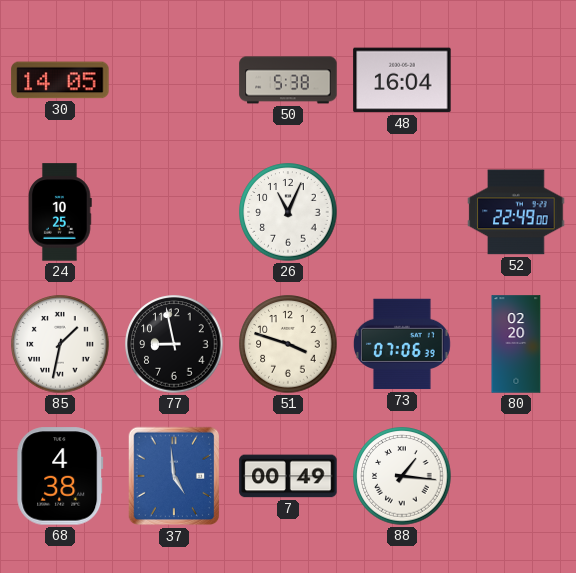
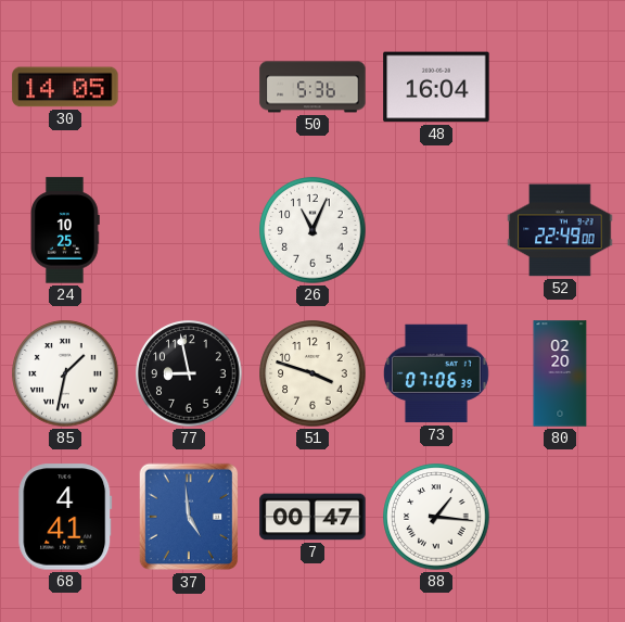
50: 5:38 -> 5:36 (312, 87)
68: 4:38 -> 4:41 (65, 517)
7: 00:49 -> 00:47 (312, 517)
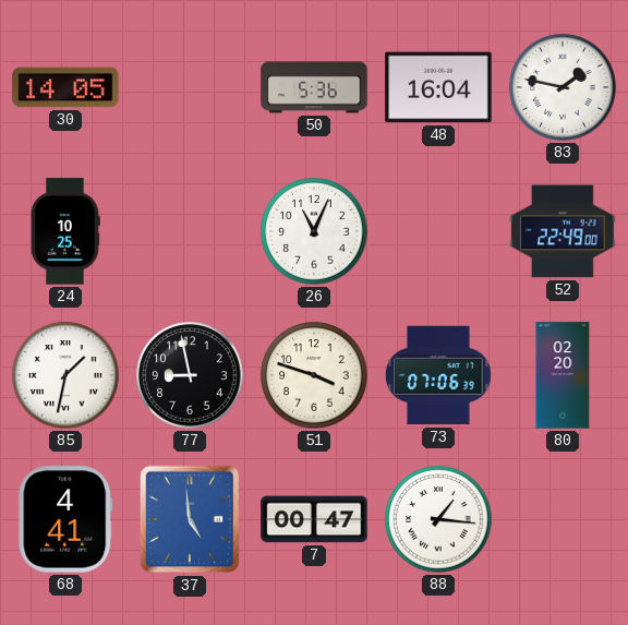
83: none -> 1:47 (563, 87)
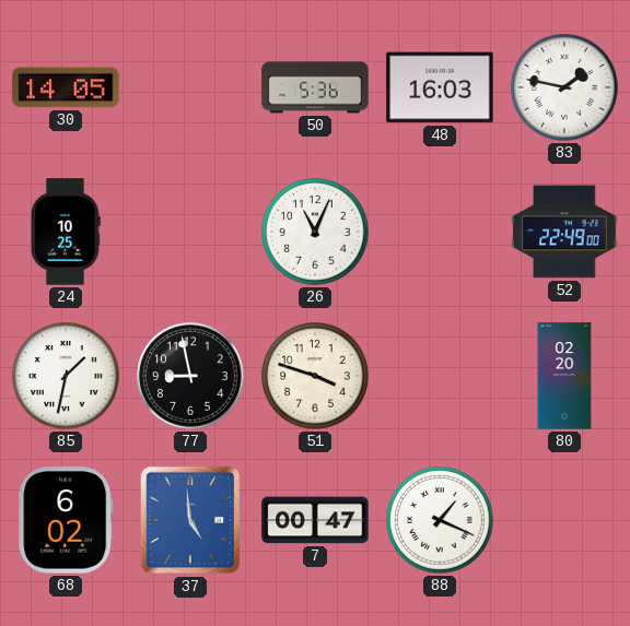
48: 16:04 -> 16:03 (440, 87)
73: 07:06 -> none (438, 375)
68: 4:41 -> 6:02 (66, 520)
88: 1:16 -> 1:19 (440, 520)
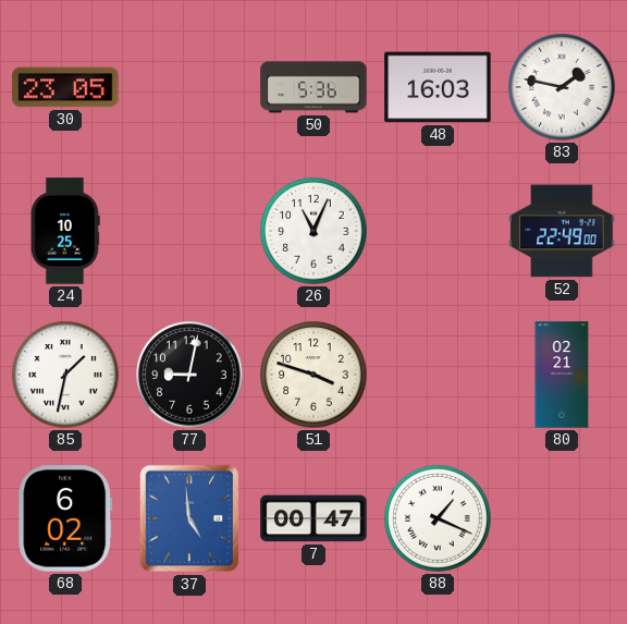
30: 14:05 -> 23:05 (65, 87)
77: 8:58 -> 9:02 (189, 375)
80: 02:20 -> 02:21 (562, 375)
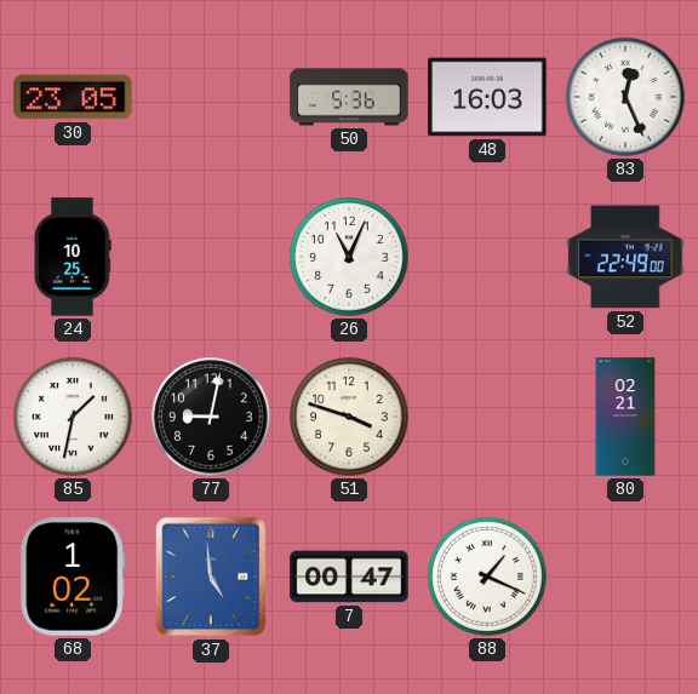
83: 1:47 -> 12:26 (625, 97)
68: 6:02 -> 1:02 (73, 577)
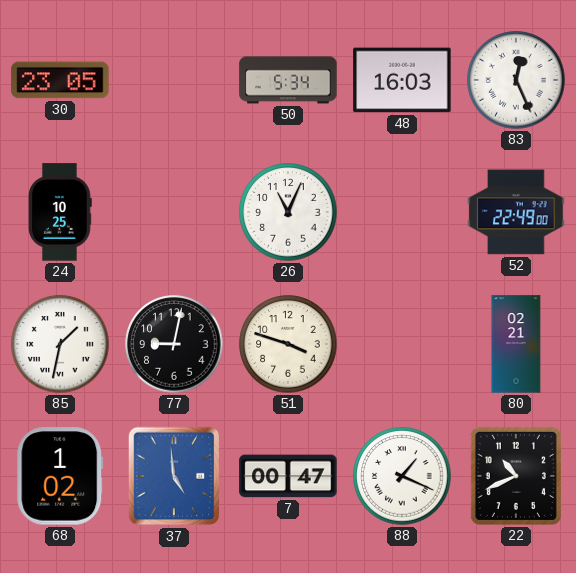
50: 5:36 -> 5:34 (288, 80)
22: none -> 10:41 (516, 476)
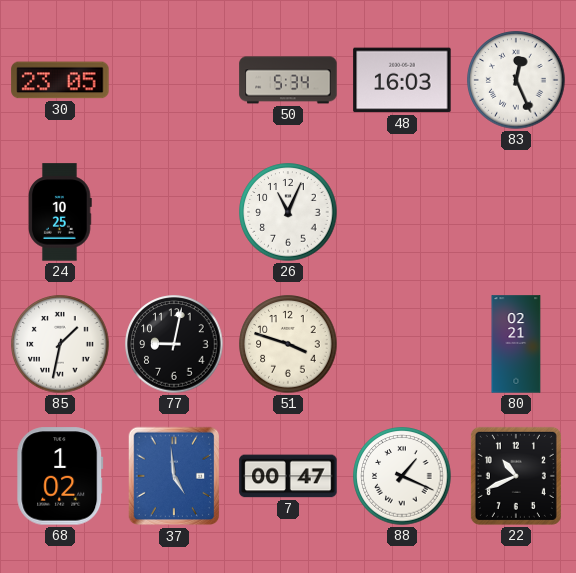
52: 22:49 -> none (516, 212)
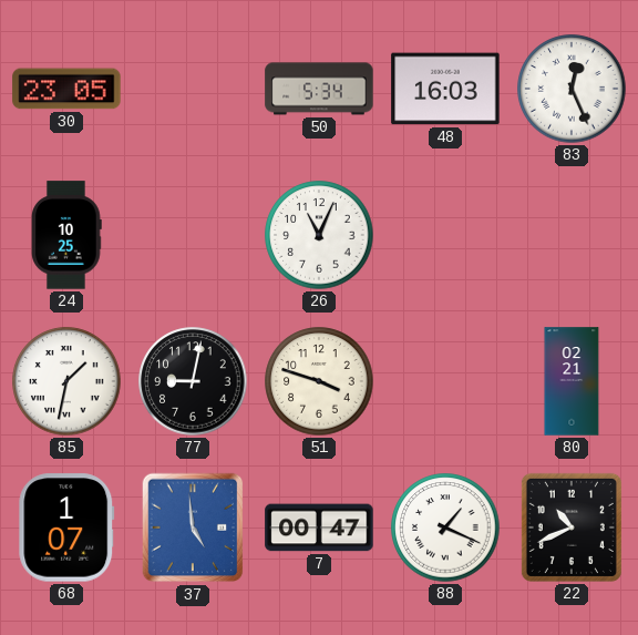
68: 1:02 -> 1:07 (66, 528)
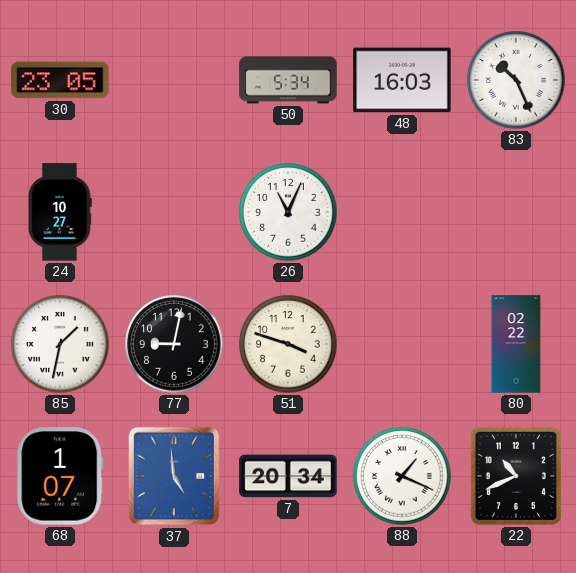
83: 12:26 -> 10:26 (516, 80)
24: 10:25 -> 10:27 (61, 212)
80: 02:21 -> 02:22 (516, 344)
7: 00:47 -> 20:34 (288, 476)
